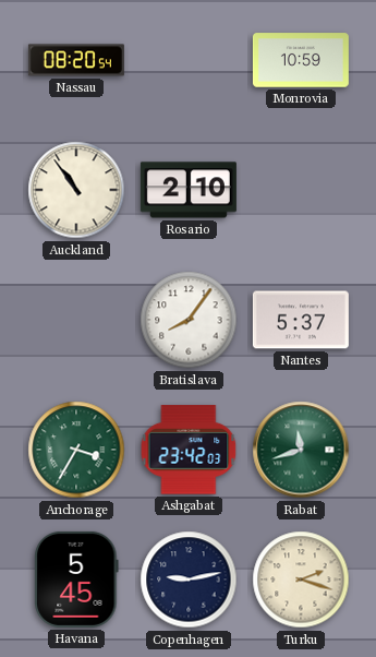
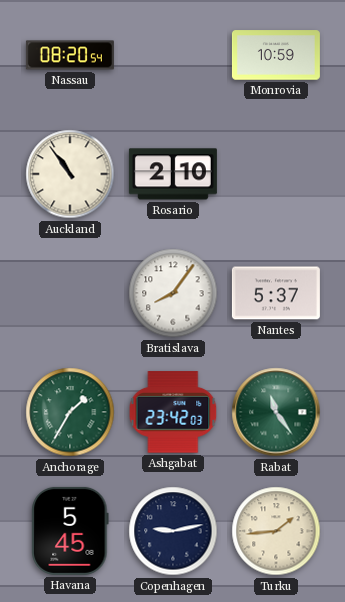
Anchorage: 3:35 -> 1:35 (70, 412)
Rabat: 11:42 -> 11:24 (276, 412)
Turku: 2:18 -> 1:44 (276, 531)
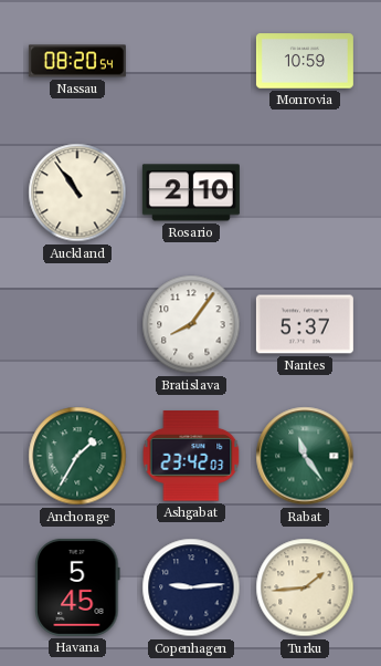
Copenhagen: 9:13 -> 9:14 (191, 587)
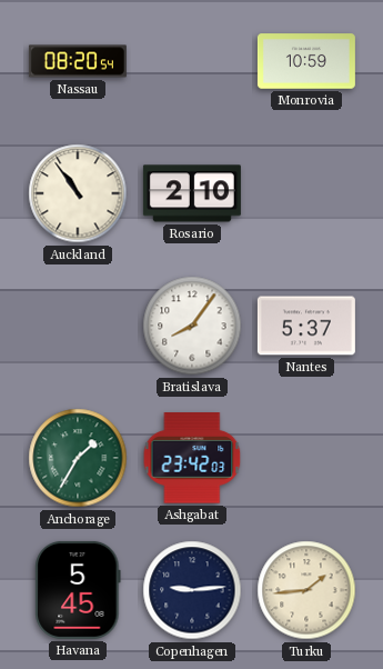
Rabat: 11:24 -> none (305, 456)
